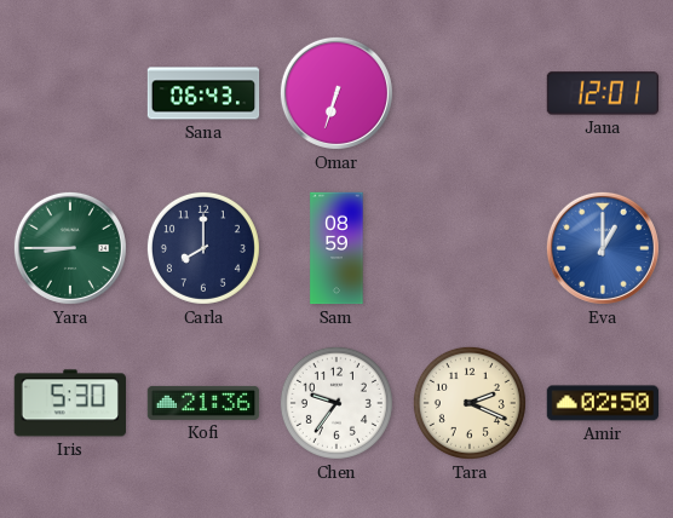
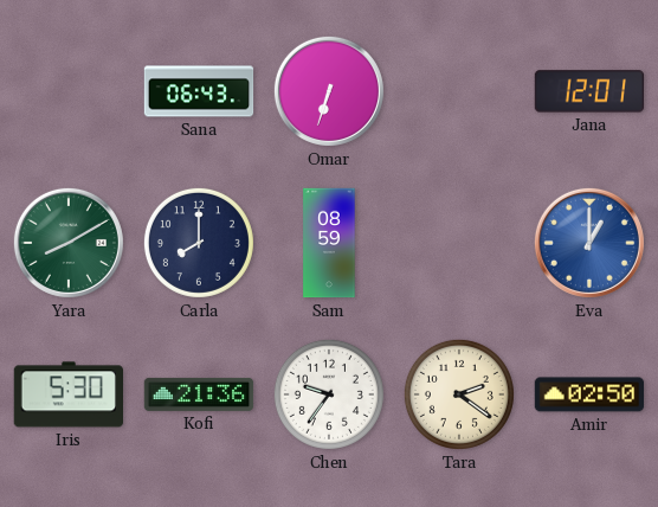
Yara: 8:45 -> 8:10 (69, 243)
Tara: 2:19 -> 2:21 (459, 394)
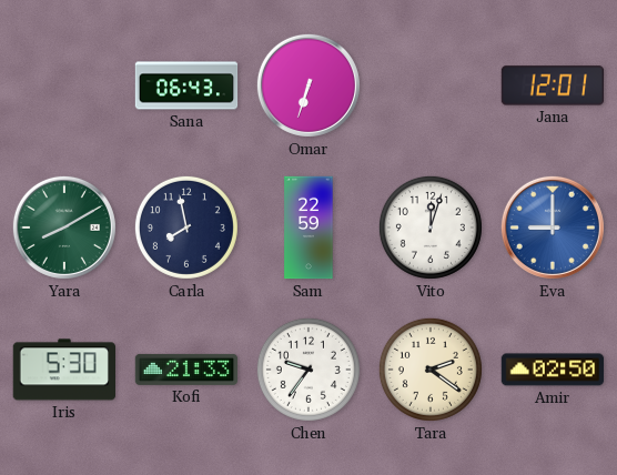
Carla: 8:00 -> 7:58 (186, 228)
Sam: 08:59 -> 22:59 (308, 228)
Vito: none -> 12:03 (431, 228)
Eva: 1:00 -> 9:00 (553, 228)
Kofi: 21:36 -> 21:33 (186, 370)
